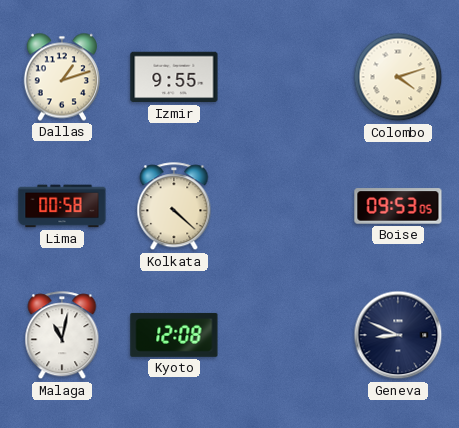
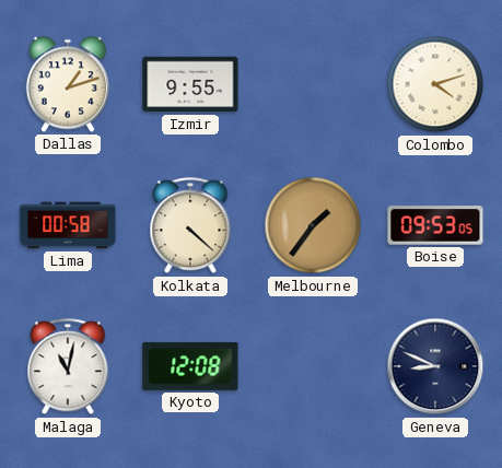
Melbourne: none -> 1:36 (313, 225)
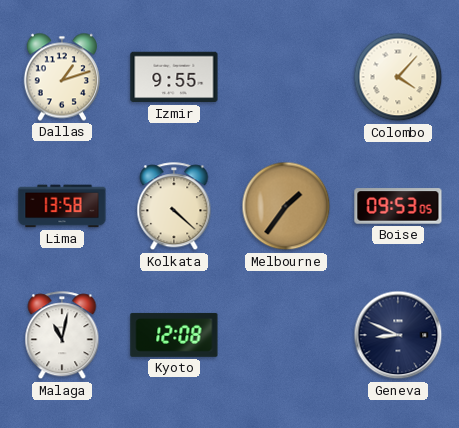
Colombo: 4:12 -> 4:07 (398, 77)
Lima: 00:58 -> 13:58 (62, 206)
